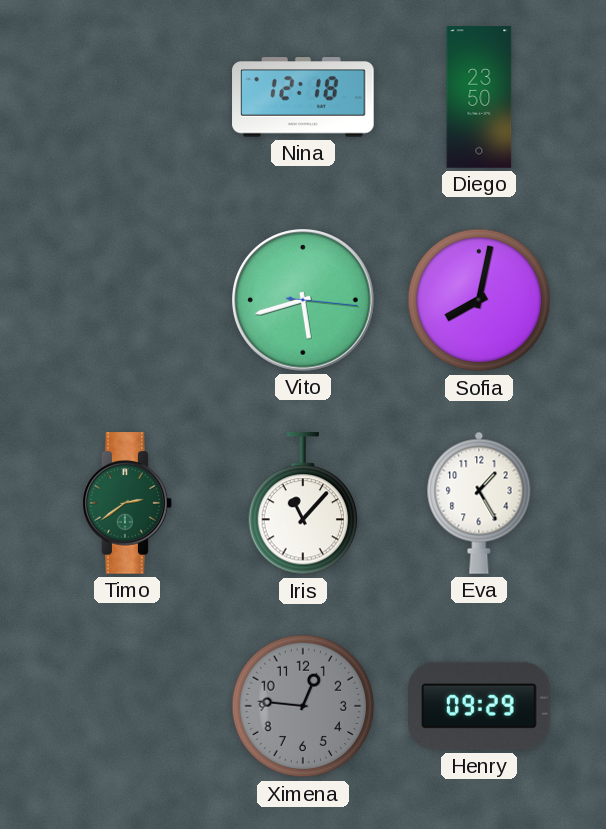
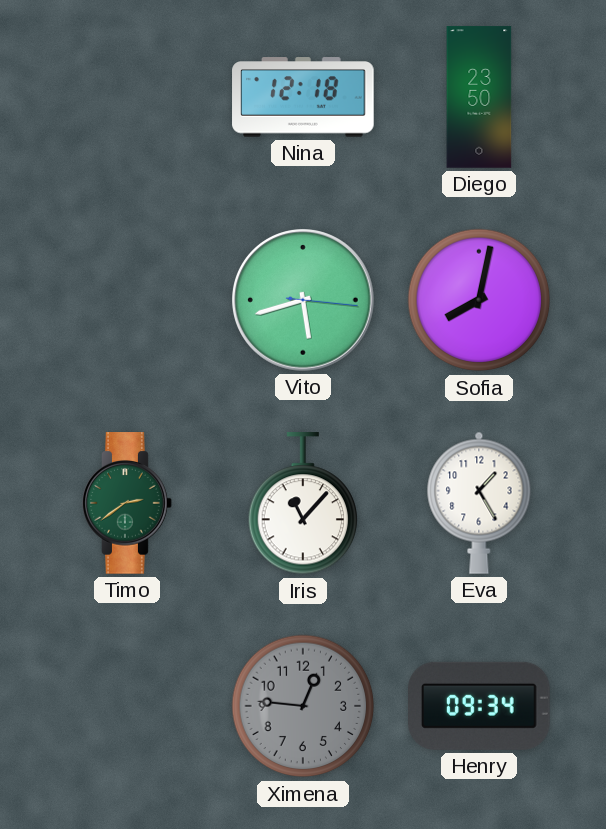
Henry: 09:29 -> 09:34 (480, 706)
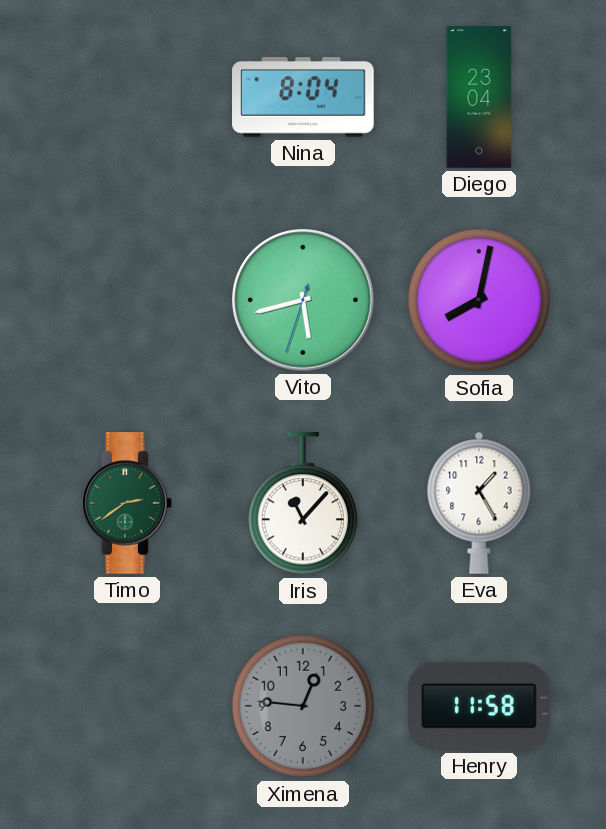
Nina: 12:18 -> 8:04 (303, 97)
Diego: 23:50 -> 23:04 (479, 97)
Vito: 5:42:16 -> 5:42:33 (303, 300)
Henry: 09:34 -> 11:58 (480, 706)
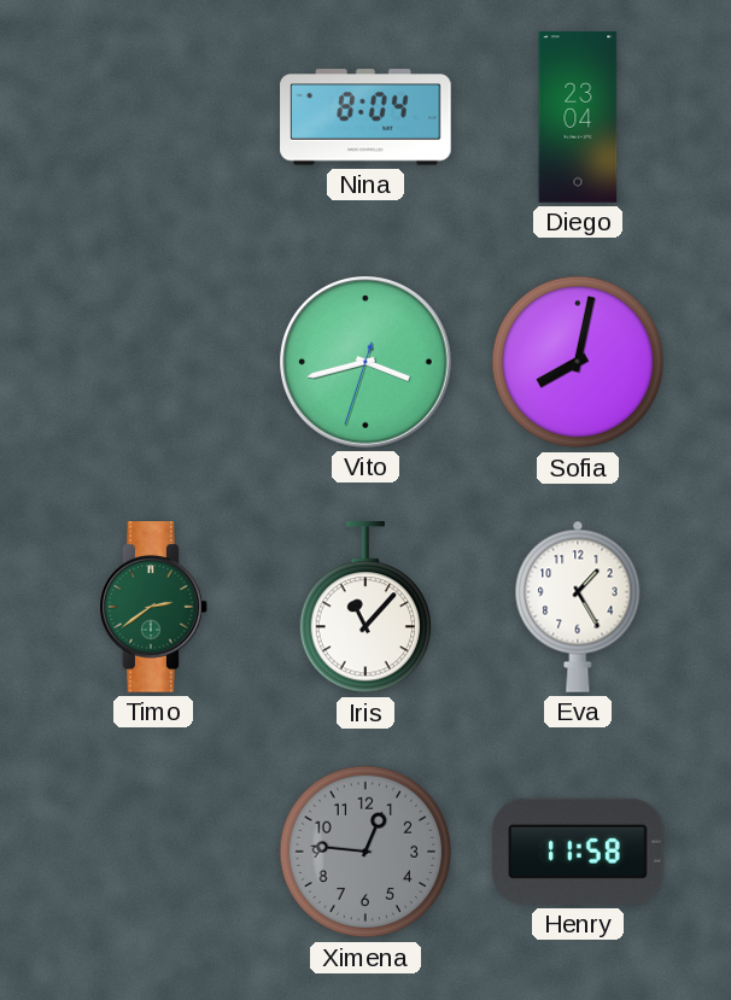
Vito: 5:42 -> 3:42 (366, 362)
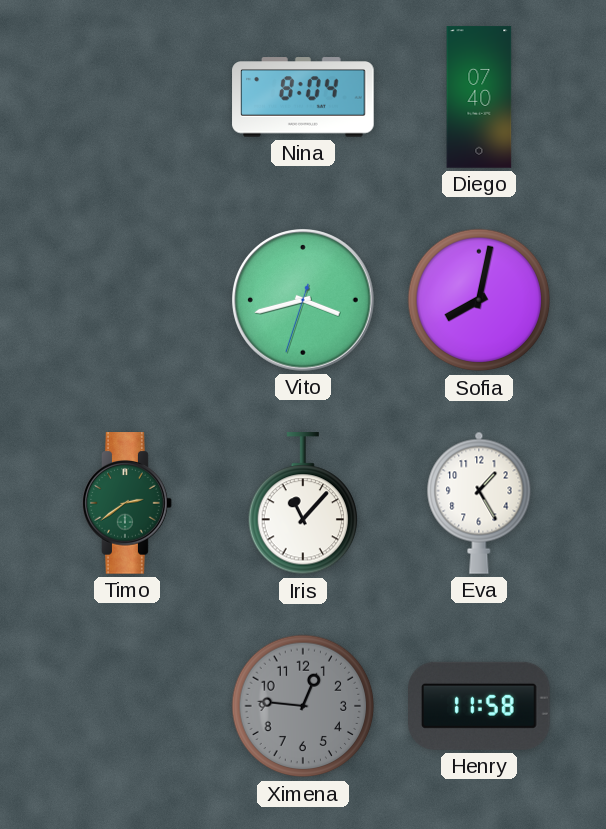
Diego: 23:04 -> 07:40 (479, 97)
